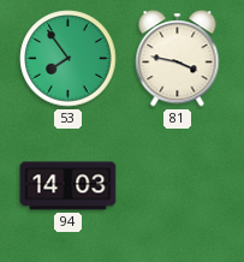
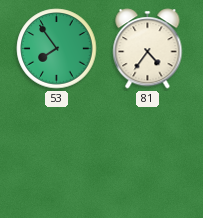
81: 3:47 -> 4:36 (148, 49)
94: 14:03 -> none (69, 186)
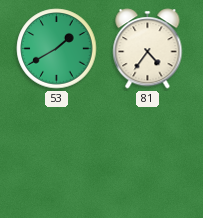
53: 7:54 -> 1:40 (57, 49)
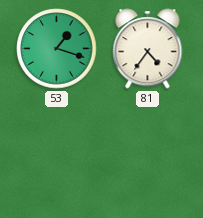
53: 1:40 -> 1:18 (57, 49)
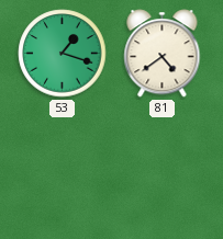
81: 4:36 -> 4:39 (163, 54)
